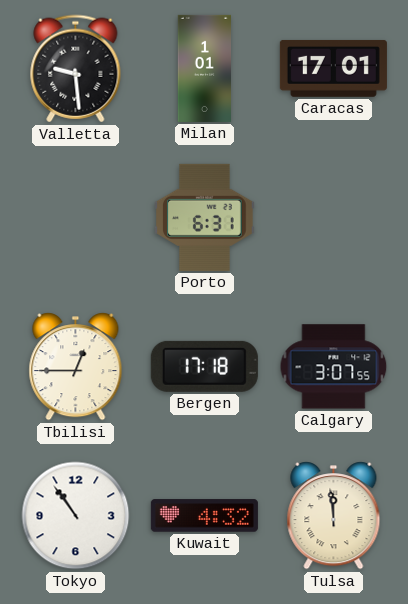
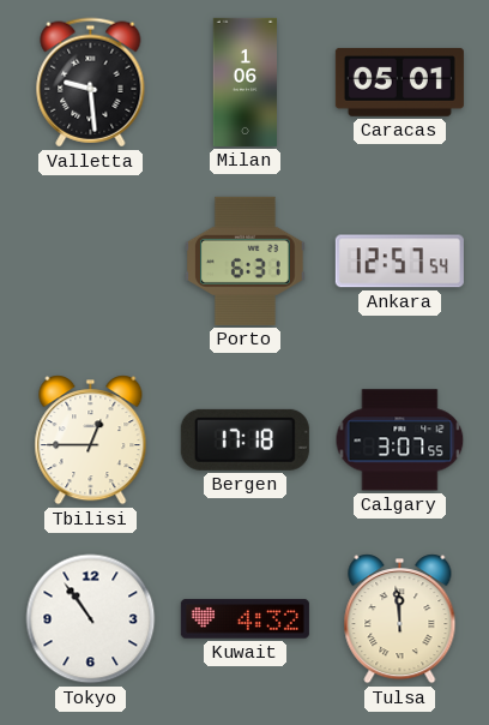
Milan: 1:01 -> 1:06 (244, 82)
Caracas: 17:01 -> 05:01 (399, 82)
Ankara: none -> 12:57 (399, 262)
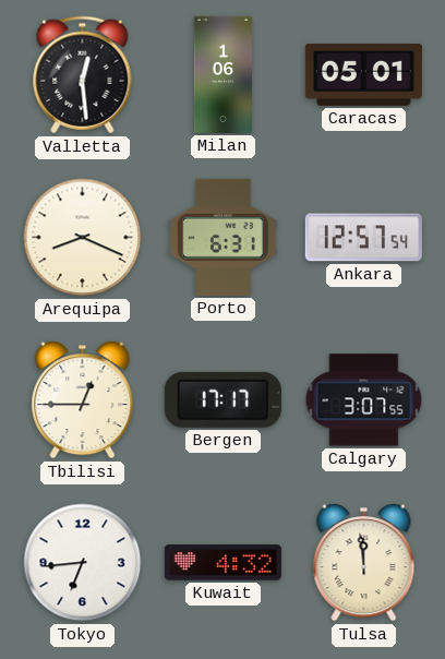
Valletta: 9:29 -> 12:29 (83, 75)
Arequipa: none -> 8:19 (83, 238)
Bergen: 17:18 -> 17:17 (222, 399)
Tokyo: 10:54 -> 6:44 (83, 563)
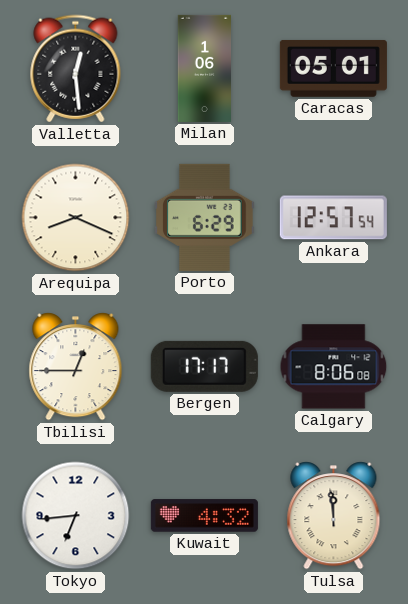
Porto: 6:31 -> 6:29 (205, 217)
Calgary: 3:07 -> 8:06 (334, 367)
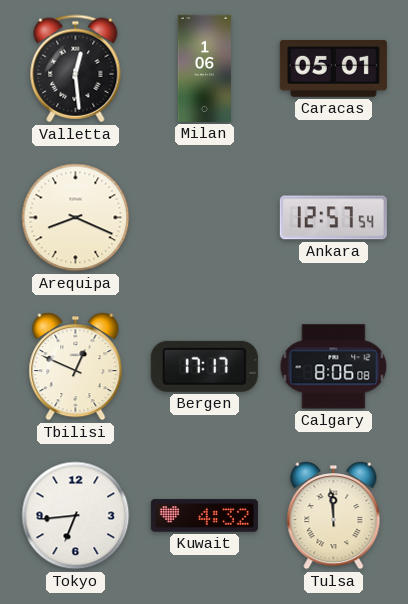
Porto: 6:29 -> none (205, 217)
Tbilisi: 12:45 -> 12:49 (76, 367)
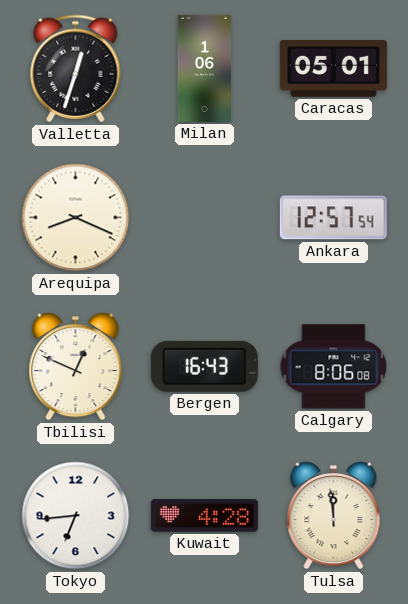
Valletta: 12:29 -> 12:33 (76, 69)
Bergen: 17:17 -> 16:43 (204, 366)
Kuwait: 4:32 -> 4:28 (204, 516)
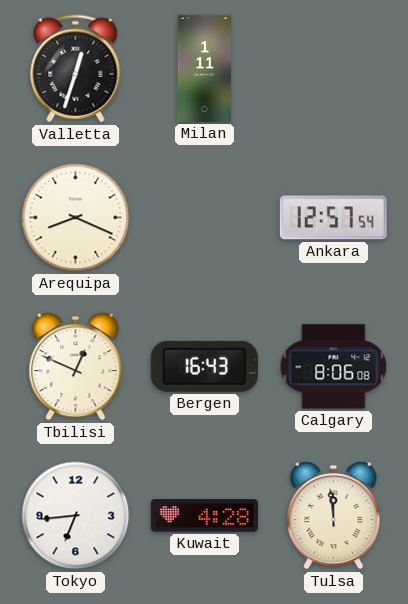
Milan: 1:06 -> 1:11 (204, 68)
Caracas: 05:01 -> none (333, 68)
